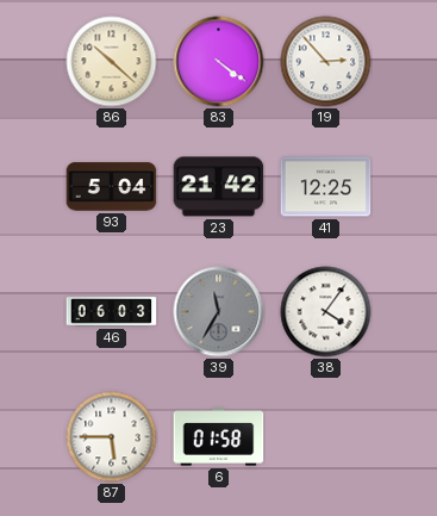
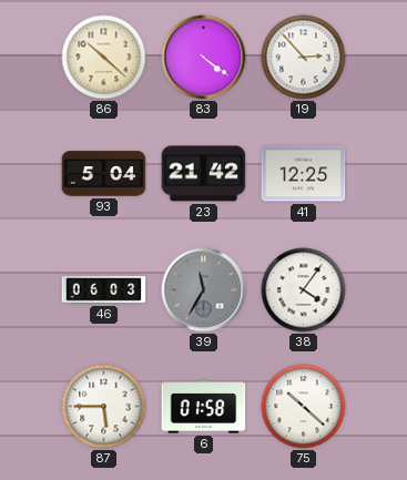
75: none -> 10:22 (304, 407)
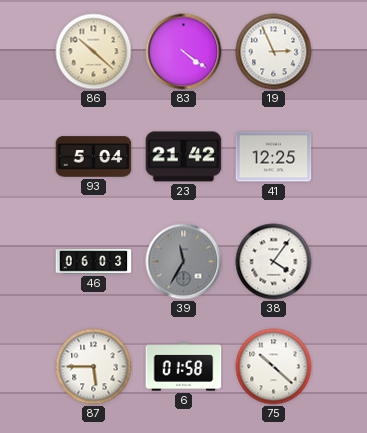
19: 2:53 -> 2:56 (274, 52)
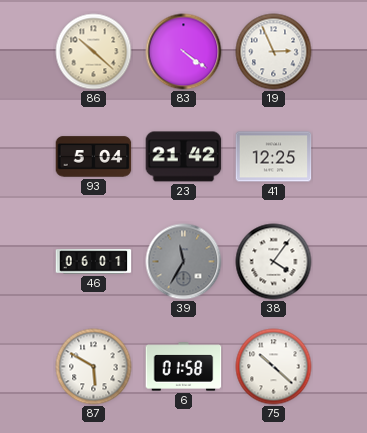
46: 06:03 -> 06:01 (94, 262)
87: 5:45 -> 5:50 (94, 367)
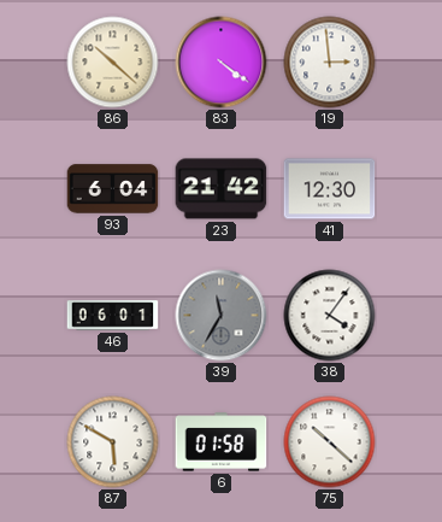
19: 2:56 -> 2:59 (330, 63)
93: 5:04 -> 6:04 (113, 189)
41: 12:25 -> 12:30 (330, 189)
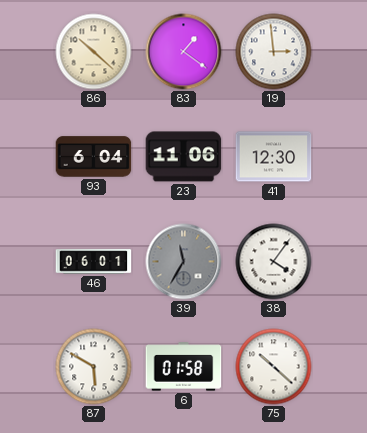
83: 4:21 -> 1:21 (184, 52)
23: 21:42 -> 11:06 (184, 157)
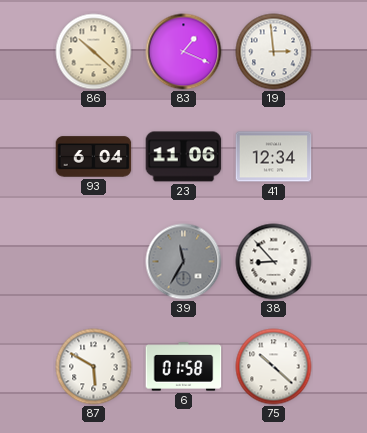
83: 1:21 -> 1:19 (184, 52)
41: 12:30 -> 12:34 (274, 157)
46: 06:01 -> none (94, 262)
38: 4:06 -> 8:53 (274, 262)
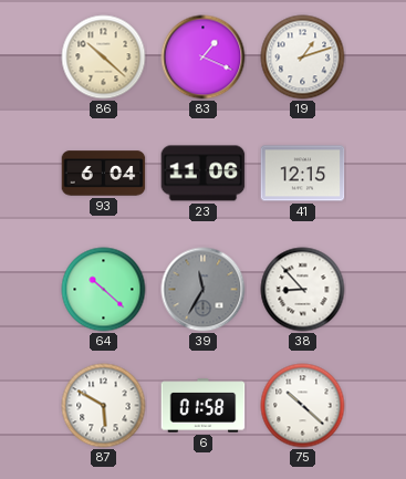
19: 2:59 -> 1:12 (303, 58)
41: 12:34 -> 12:15 (303, 174)
64: none -> 10:22 (104, 290)
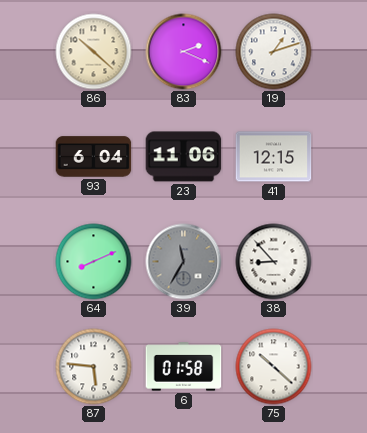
83: 1:19 -> 2:19 (184, 52)
64: 10:22 -> 8:11 (94, 262)
87: 5:50 -> 5:46 (94, 367)
